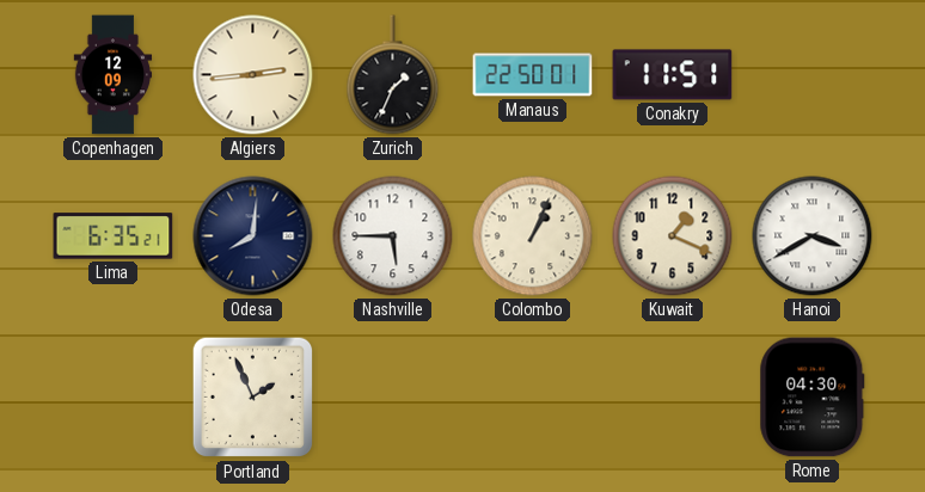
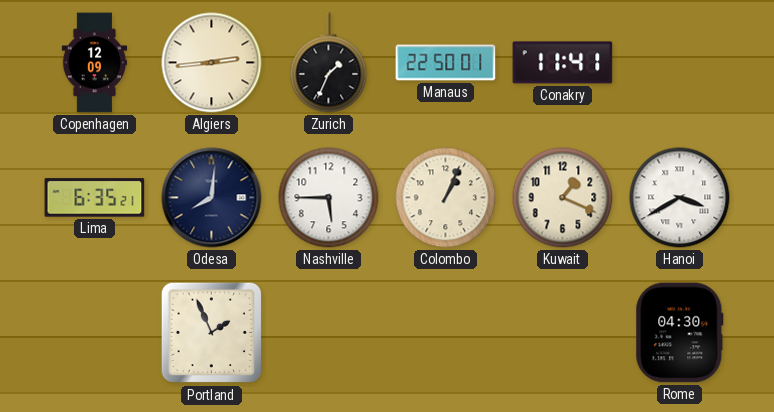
Conakry: 11:51 -> 11:41 (563, 63)
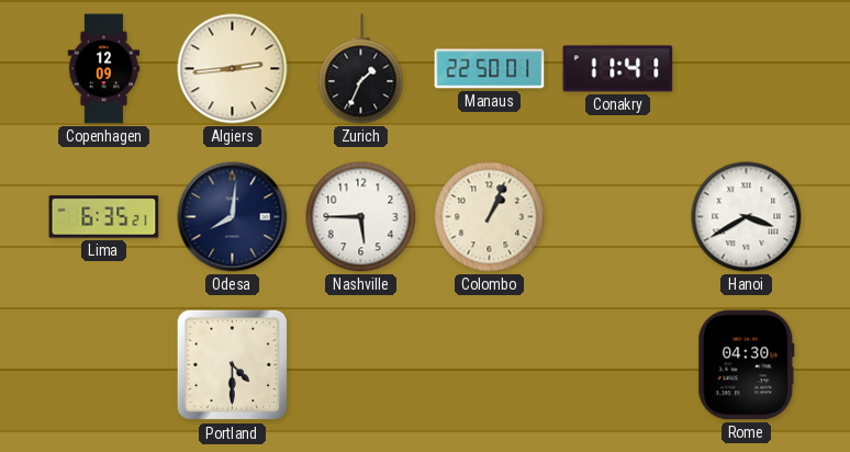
Kuwait: 1:19 -> none (563, 198)
Portland: 1:56 -> 4:30 (233, 365)
